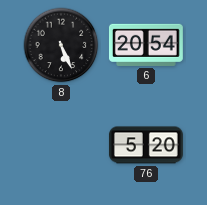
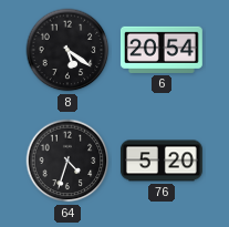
8: 5:26 -> 5:21 (67, 50)
64: none -> 4:33 (67, 161)
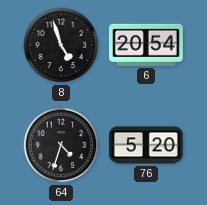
8: 5:21 -> 4:57 (61, 45)
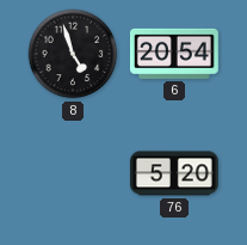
64: 4:33 -> none (61, 145)
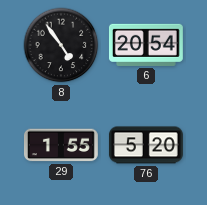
8: 4:57 -> 4:54 (61, 45)
29: none -> 1:55 (61, 145)
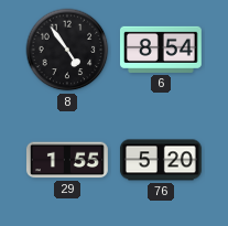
6: 20:54 -> 8:54 (161, 50)
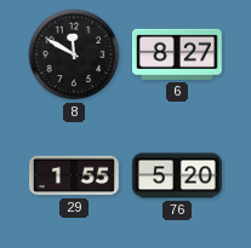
8: 4:54 -> 11:50 (74, 54)
6: 8:54 -> 8:27 (177, 54)
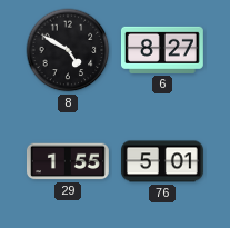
8: 11:50 -> 4:50 (68, 50)
76: 5:20 -> 5:01 (162, 161)
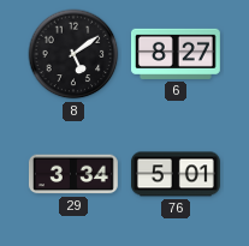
8: 4:50 -> 5:09 (73, 54)
29: 1:55 -> 3:34 (73, 174)
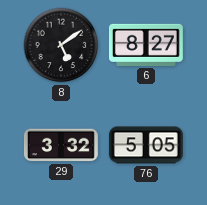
29: 3:34 -> 3:32 (61, 145)
76: 5:01 -> 5:05 (146, 145)
